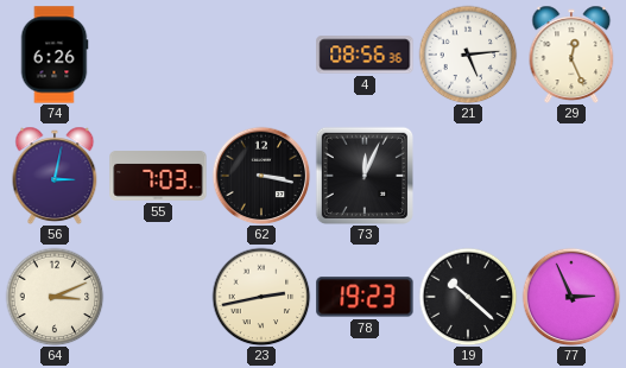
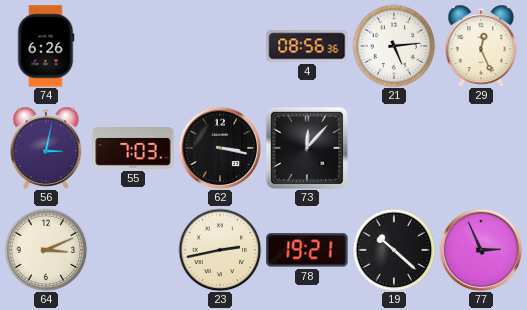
73: 12:04 -> 12:07 (306, 147)
78: 19:23 -> 19:21 (307, 250)
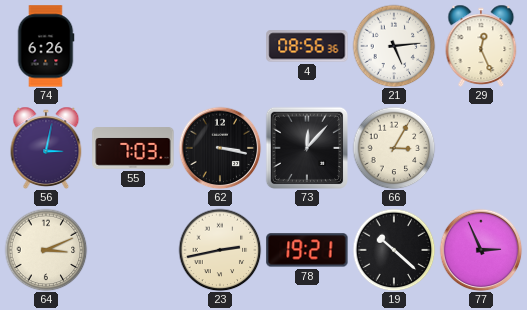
66: none -> 3:05 (394, 148)
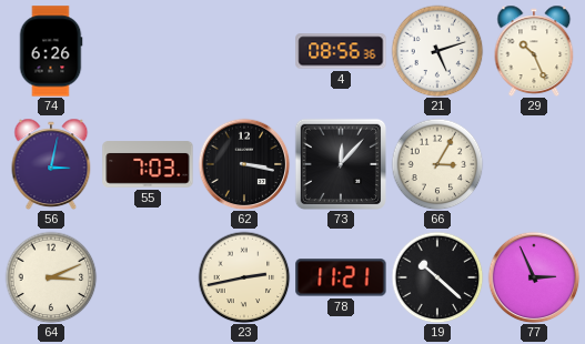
21: 5:14 -> 5:12 (437, 51)
29: 12:26 -> 10:26 (534, 50)
78: 19:21 -> 11:21 (341, 277)
